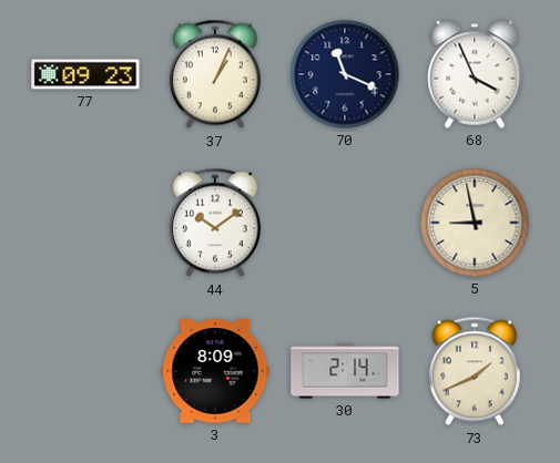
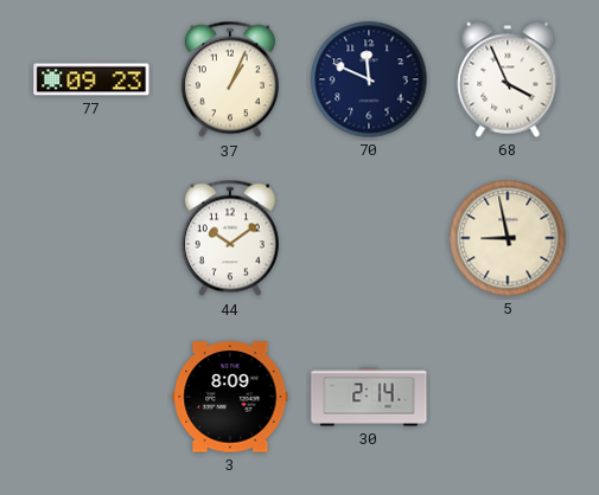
70: 11:19 -> 11:49 (369, 79)
73: 1:41 -> none (475, 371)
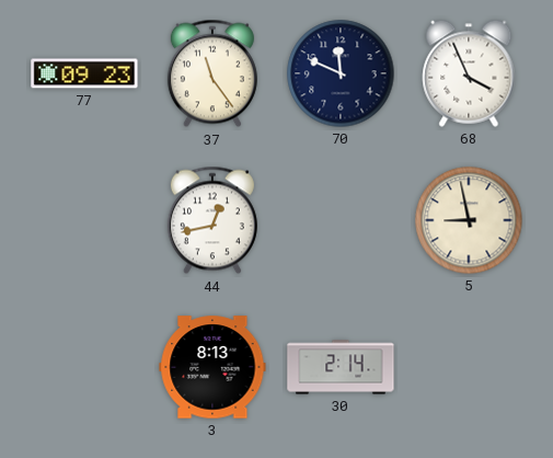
37: 1:04 -> 11:24 (212, 73)
44: 10:09 -> 12:43 (212, 220)
3: 8:09 -> 8:13 (212, 367)
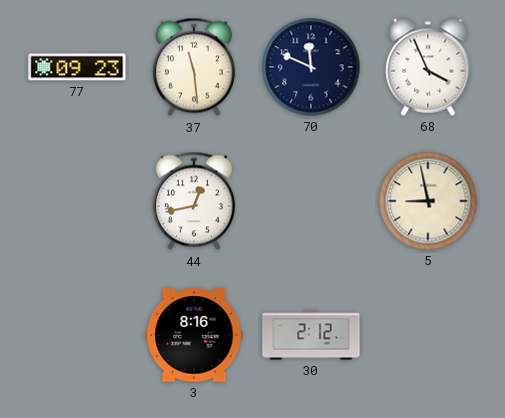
37: 11:24 -> 11:29 (194, 67)
3: 8:13 -> 8:16 (194, 335)
30: 2:14 -> 2:12 (311, 335)
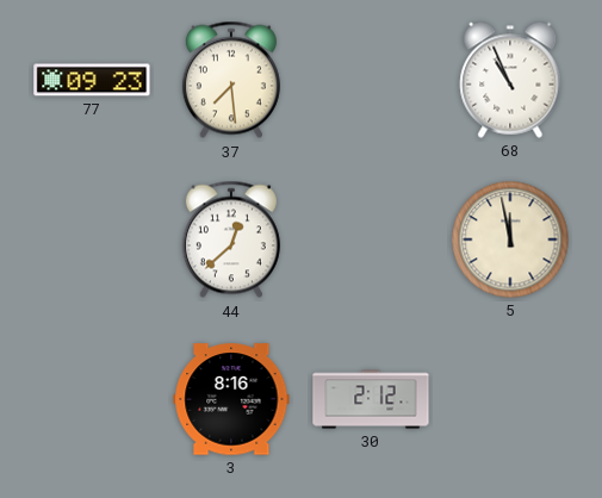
37: 11:29 -> 7:29 (231, 80)
70: 11:49 -> none (311, 67)
68: 3:56 -> 10:56 (510, 80)
44: 12:43 -> 12:38 (231, 239)
5: 8:58 -> 11:58 (510, 239)
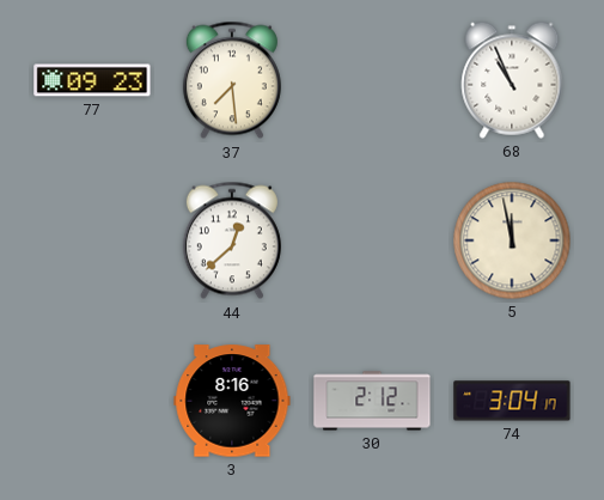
74: none -> 3:04 (512, 401)
